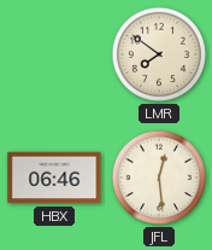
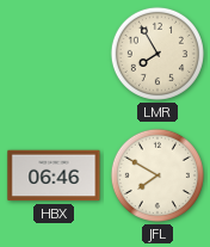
LMR: 7:51 -> 7:55 (157, 54)
JFL: 12:29 -> 7:50 (157, 175)
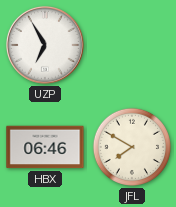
UZP: none -> 6:55 (45, 45)
LMR: 7:55 -> none (157, 54)
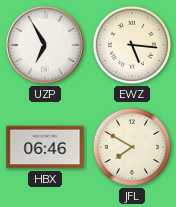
EWZ: none -> 5:16 (132, 45)
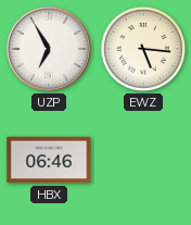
JFL: 7:50 -> none (132, 147)
